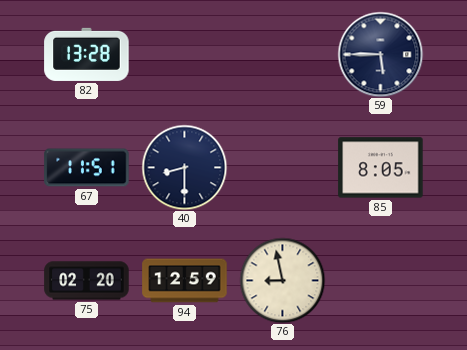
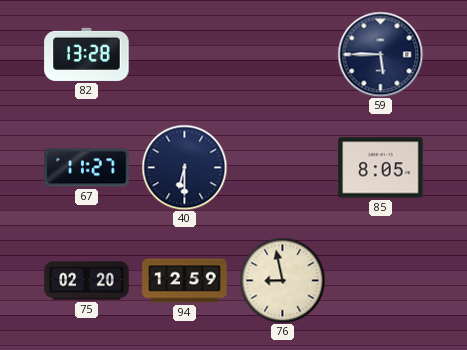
67: 11:51 -> 11:27 (87, 168)
40: 8:30 -> 6:30 (184, 167)
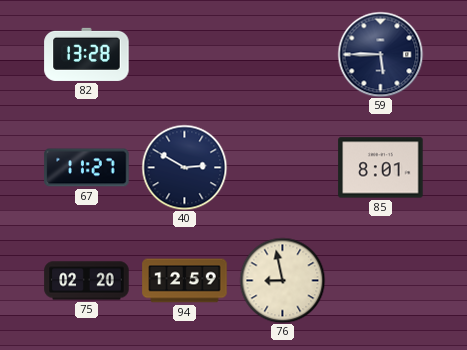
40: 6:30 -> 2:50 (184, 167)
85: 8:05 -> 8:01 (381, 168)
